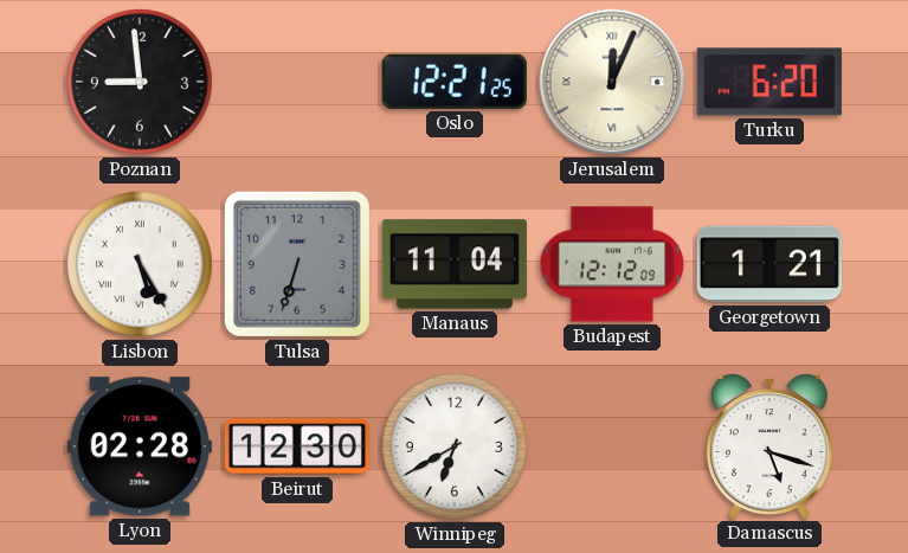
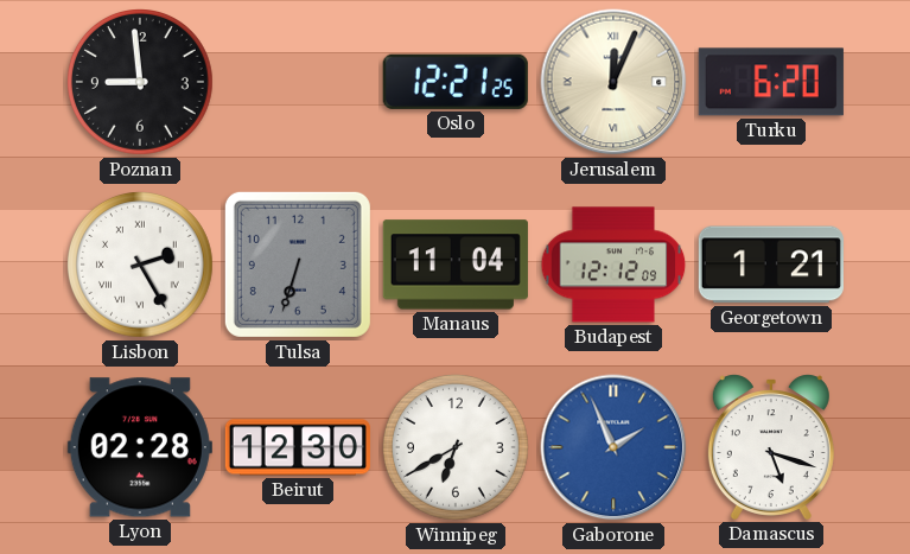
Lisbon: 5:25 -> 2:25 (141, 266)
Gaborone: none -> 1:56 (613, 447)
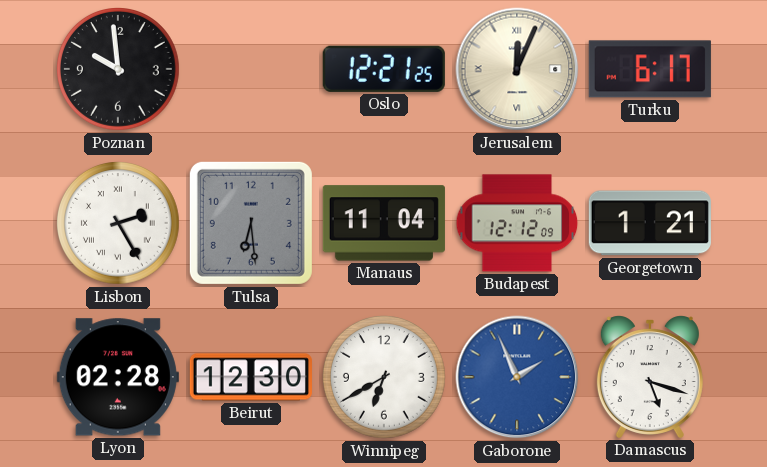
Poznan: 8:59 -> 9:59 (119, 70)
Turku: 6:20 -> 6:17 (650, 69)
Tulsa: 6:33 -> 6:29 (251, 223)
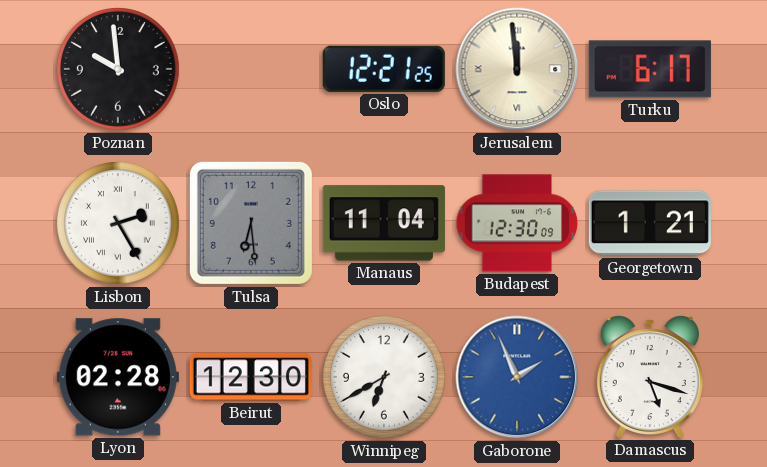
Jerusalem: 12:04 -> 11:59 (517, 69)
Budapest: 12:12 -> 12:30 (517, 223)
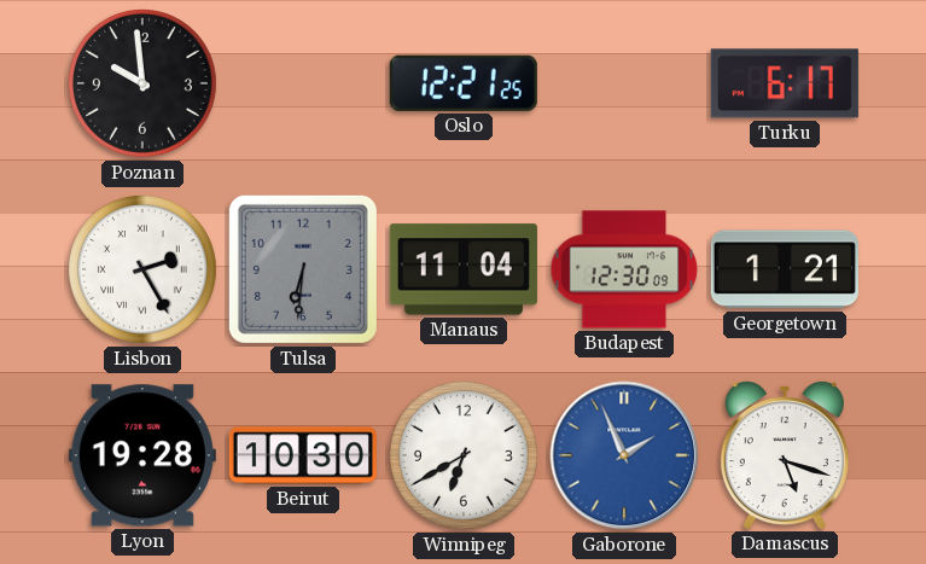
Jerusalem: 11:59 -> none (517, 69)
Tulsa: 6:29 -> 6:31 (303, 269)
Lyon: 02:28 -> 19:28 (142, 455)
Beirut: 12:30 -> 10:30 (303, 455)
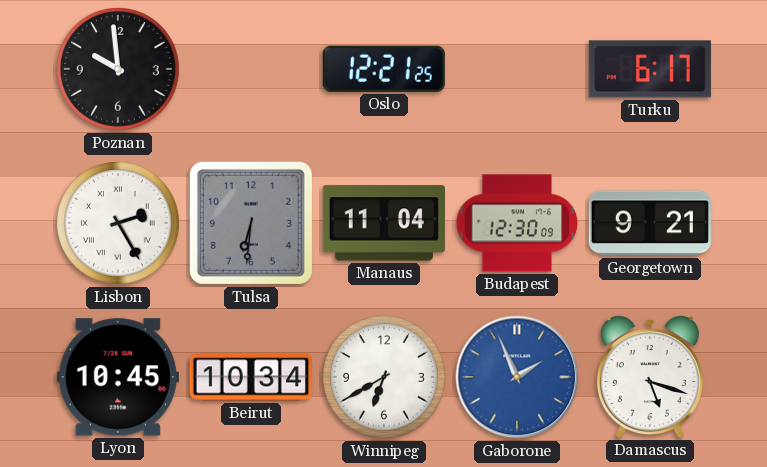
Georgetown: 1:21 -> 9:21 (650, 223)
Lyon: 19:28 -> 10:45 (118, 377)
Beirut: 10:30 -> 10:34 (251, 377)
